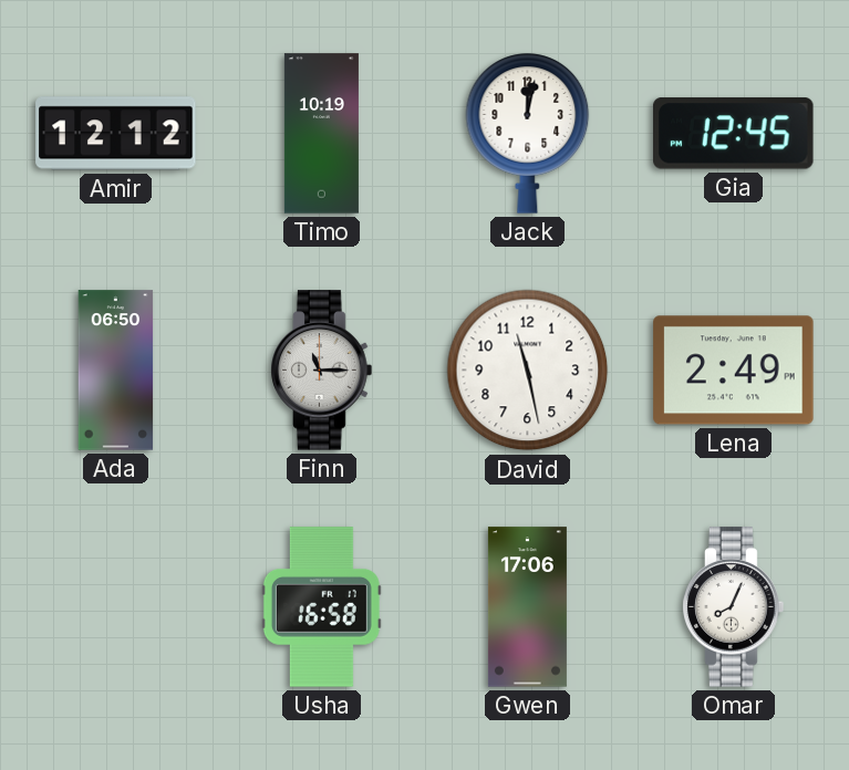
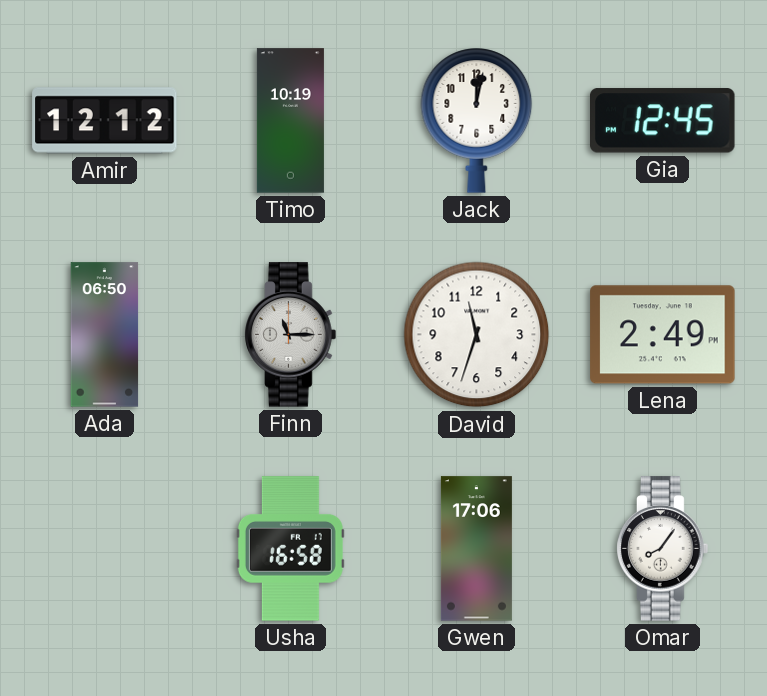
David: 11:28 -> 11:33 (477, 335)
Omar: 8:04 -> 8:06 (663, 549)
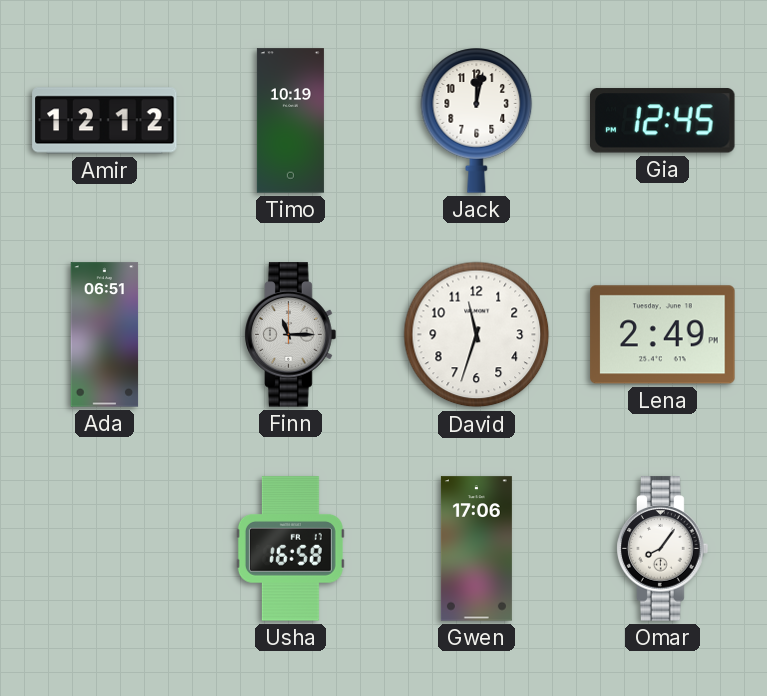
Ada: 06:50 -> 06:51 (105, 335)
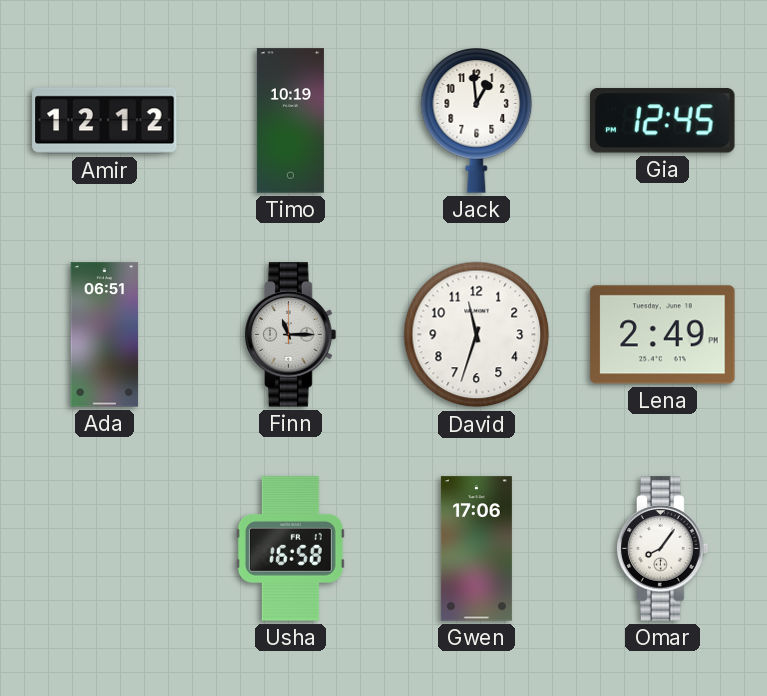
Jack: 12:02 -> 12:59 (477, 121)
